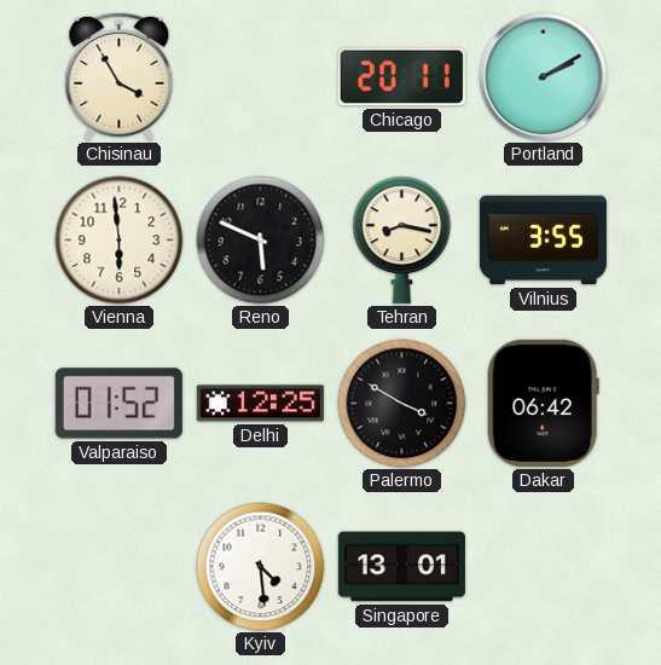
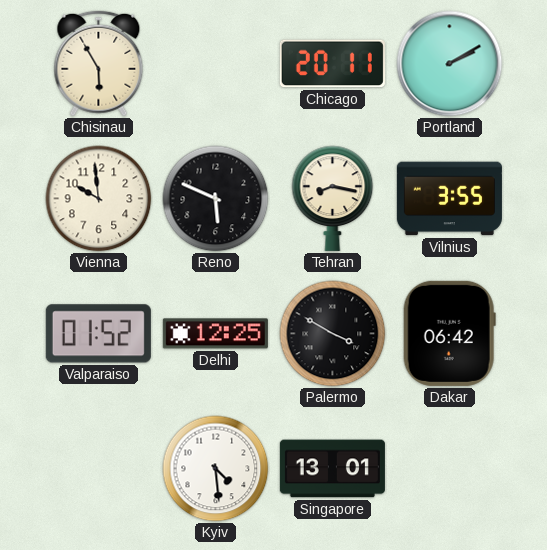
Chisinau: 3:55 -> 5:55 (99, 64)
Vienna: 5:59 -> 9:59 (99, 199)
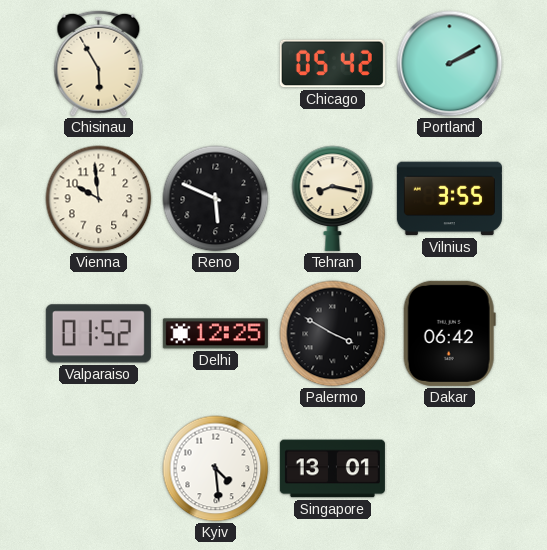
Chicago: 20:11 -> 05:42 (332, 64)
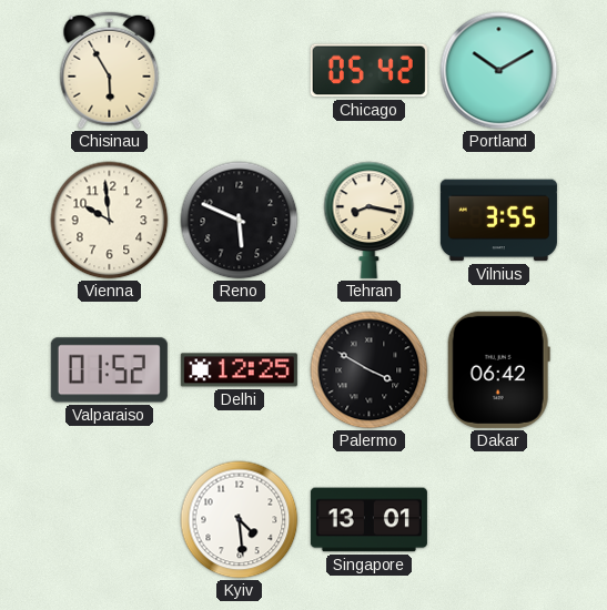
Portland: 2:10 -> 10:10 (499, 71)
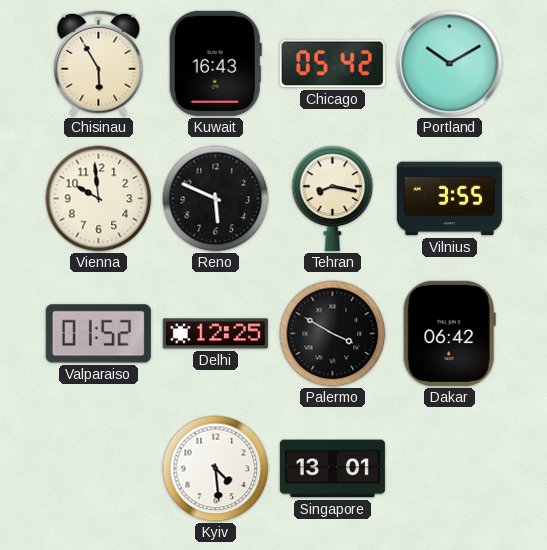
Kuwait: none -> 16:43 (215, 63)
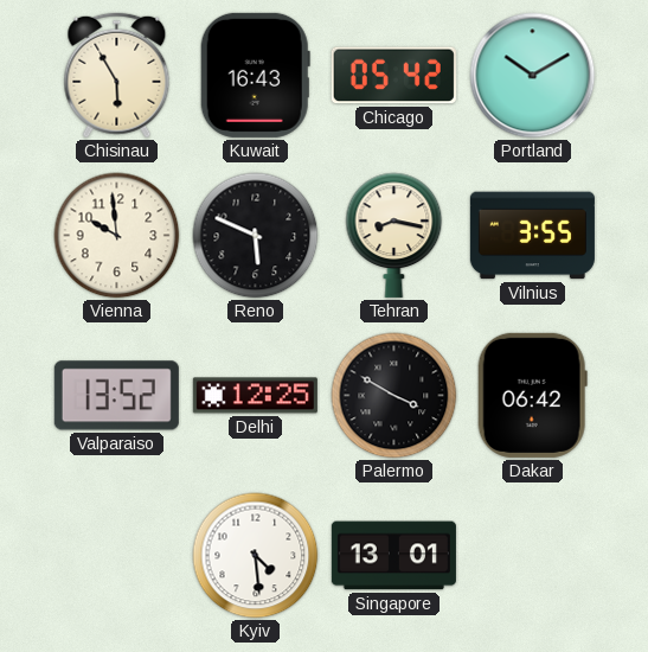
Valparaiso: 01:52 -> 13:52 (116, 396)
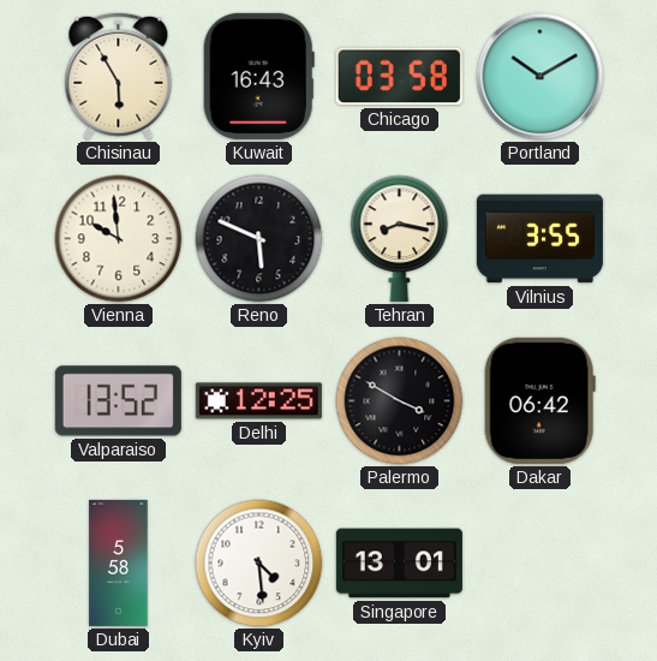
Chicago: 05:42 -> 03:58 (399, 77)
Dubai: none -> 5:58 (119, 562)
